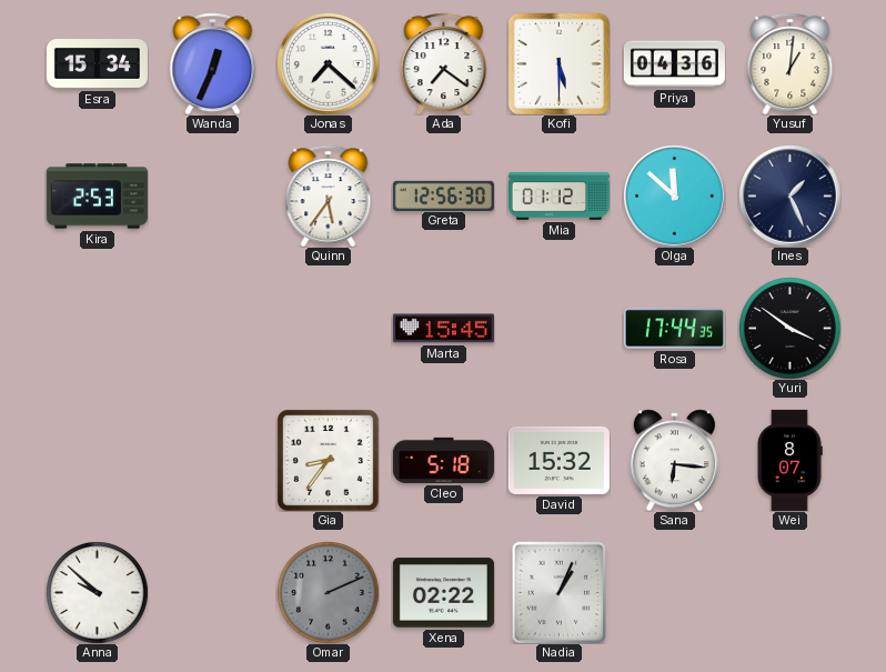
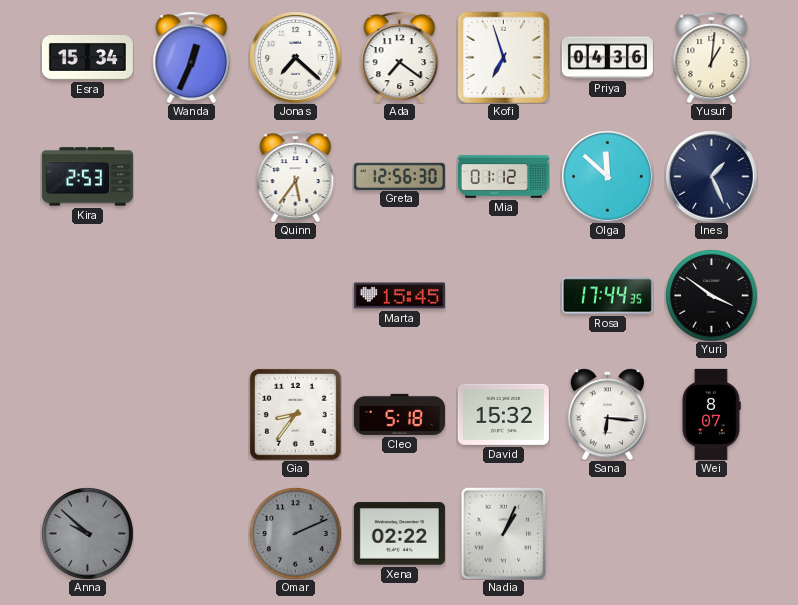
Kofi: 5:30 -> 6:57 (503, 57)
Anna dial: white -> grey (87, 533)
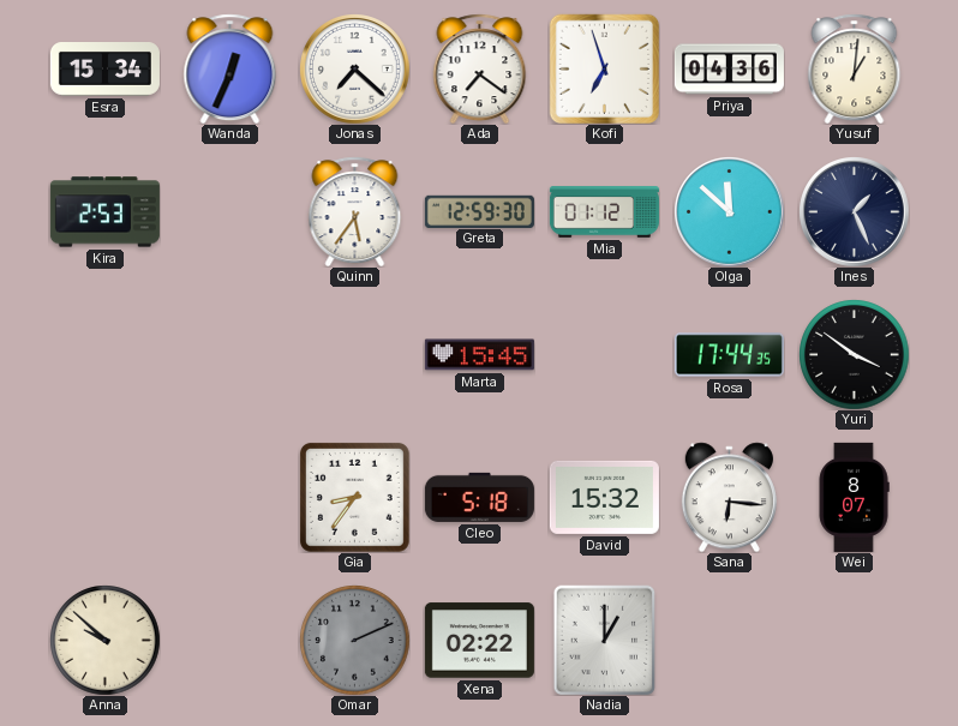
Greta: 12:56 -> 12:59 (479, 211)
Anna dial: grey -> cream (104, 640)
Nadia: 1:04 -> 1:00 (605, 640)
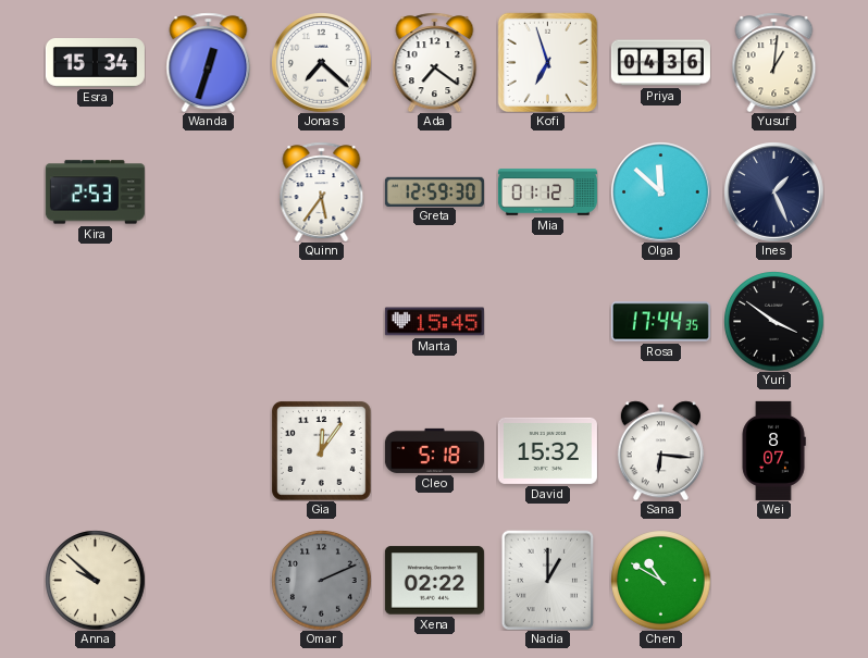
Wanda: 12:34 -> 12:33 (209, 62)
Gia: 8:36 -> 12:06 (321, 450)
Chen: none -> 10:50 (660, 580)
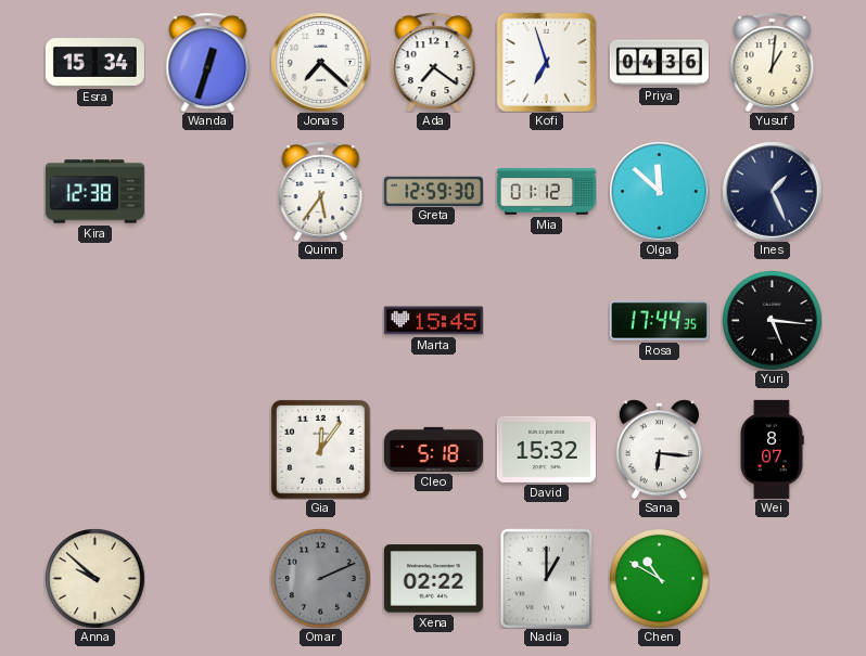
Kira: 2:53 -> 12:38 (94, 192)
Yuri: 3:51 -> 5:16 (772, 320)
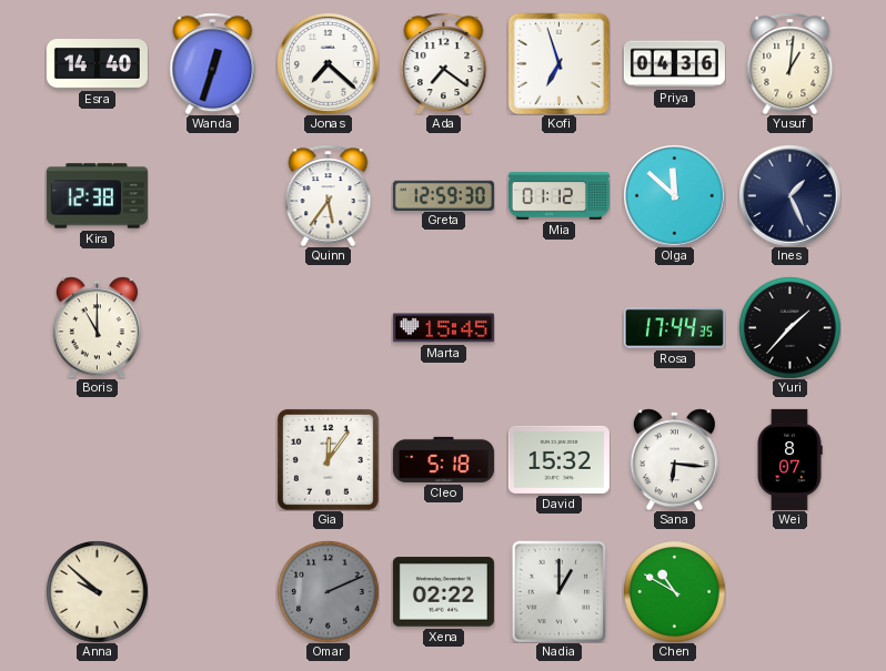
Esra: 15:34 -> 14:40 (97, 64)
Boris: none -> 11:00 (97, 327)
Yuri: 5:16 -> 1:37 (789, 327)
